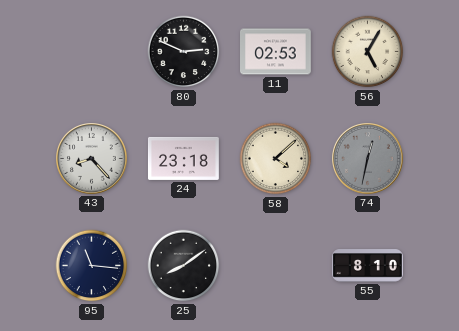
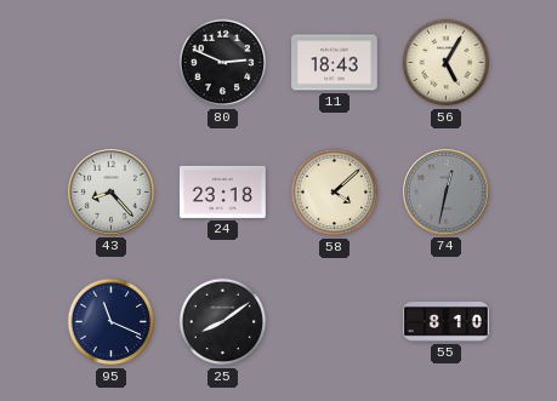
11: 02:53 -> 18:43 (335, 63)
95: 11:16 -> 11:19 (112, 322)
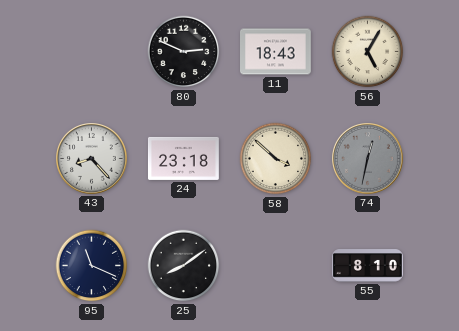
58: 4:08 -> 3:52 (276, 159)
